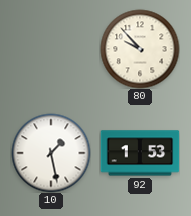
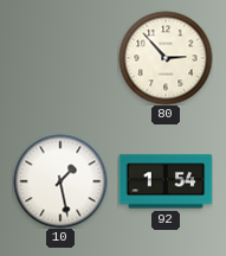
80: 9:53 -> 2:53 (166, 58)
92: 1:53 -> 1:54 (166, 181)
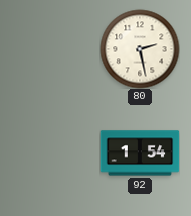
80: 2:53 -> 2:28 (140, 49)
10: 1:28 -> none (60, 181)
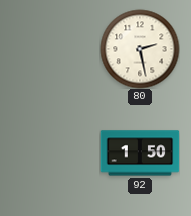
92: 1:54 -> 1:50 (140, 153)
